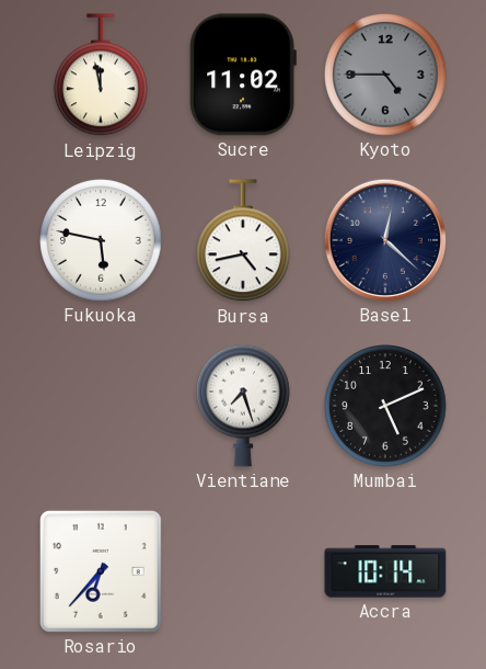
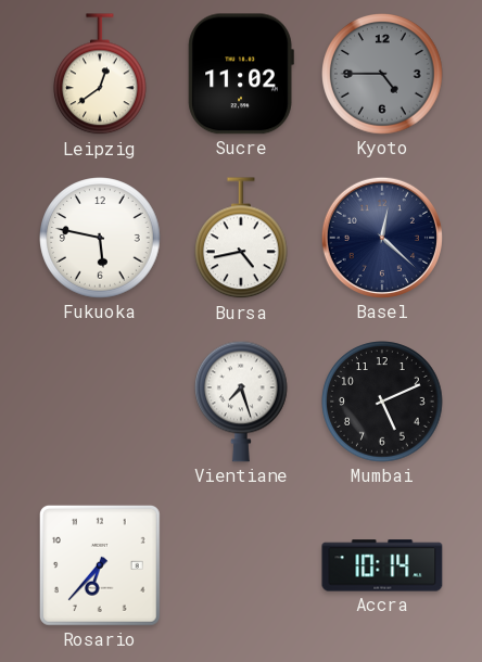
Leipzig: 11:58 -> 12:39 (101, 75)
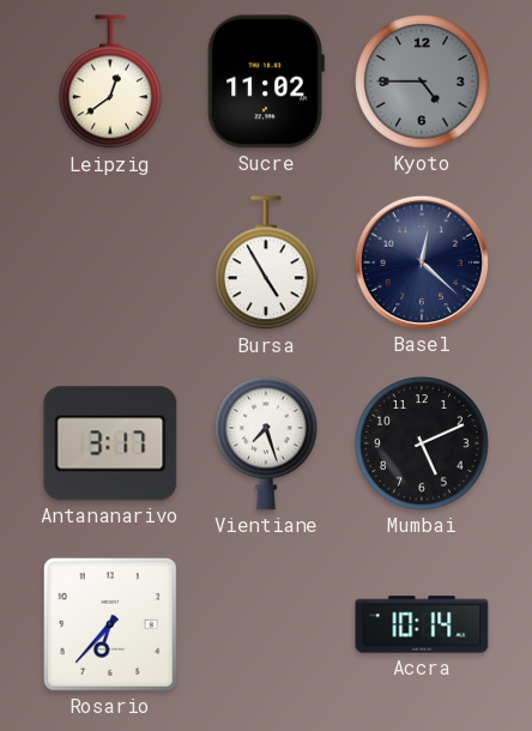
Fukuoka: 5:47 -> none (100, 238)
Bursa: 4:43 -> 4:55 (267, 264)
Antananarivo: none -> 3:17 (110, 443)
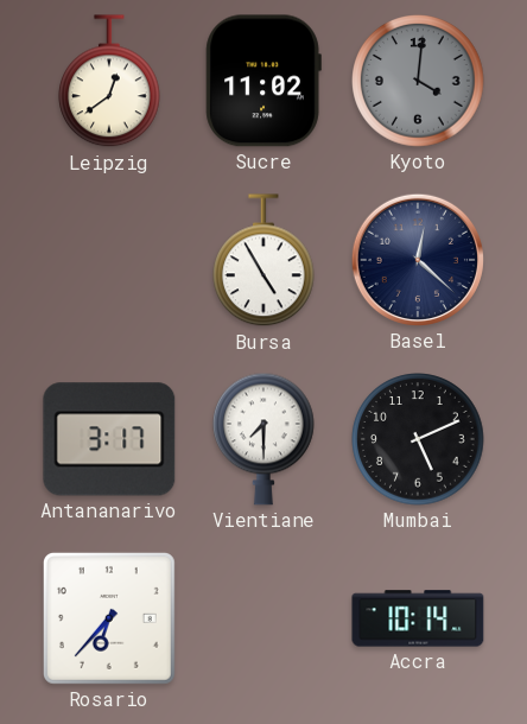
Kyoto: 4:45 -> 4:01 (418, 81)
Vientiane: 7:27 -> 7:30 (265, 439)
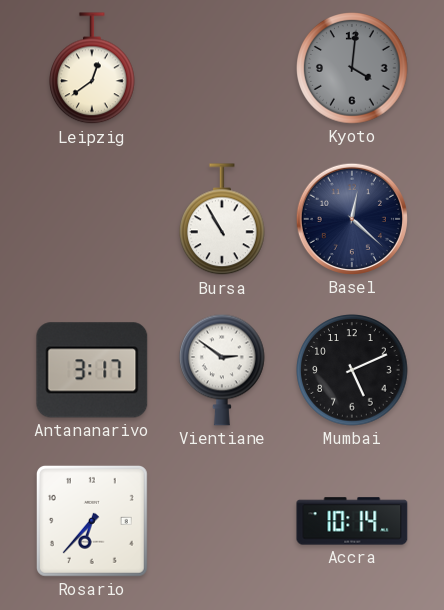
Sucre: 11:02 -> none (263, 81)
Bursa: 4:55 -> 10:55 (223, 220)
Vientiane: 7:30 -> 2:51 (223, 370)
